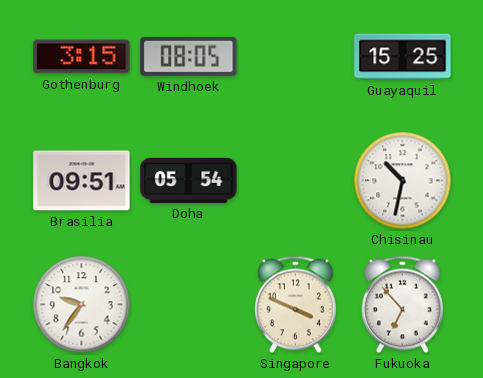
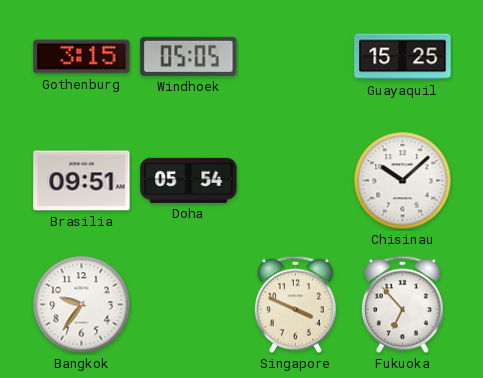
Windhoek: 08:05 -> 05:05 (189, 56)
Chisinau: 10:32 -> 10:08 (403, 181)
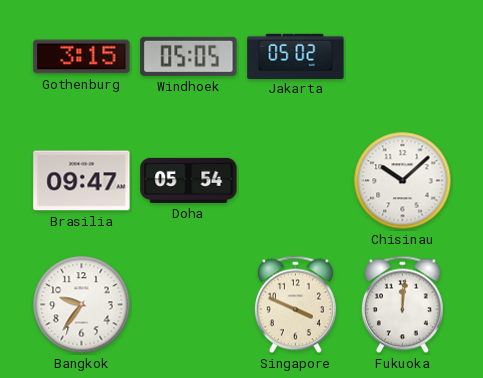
Jakarta: none -> 05:02 (296, 56)
Guayaquil: 15:25 -> none (403, 57)
Brasilia: 09:51 -> 09:47 (82, 181)
Fukuoka: 6:53 -> 12:01 (402, 305)
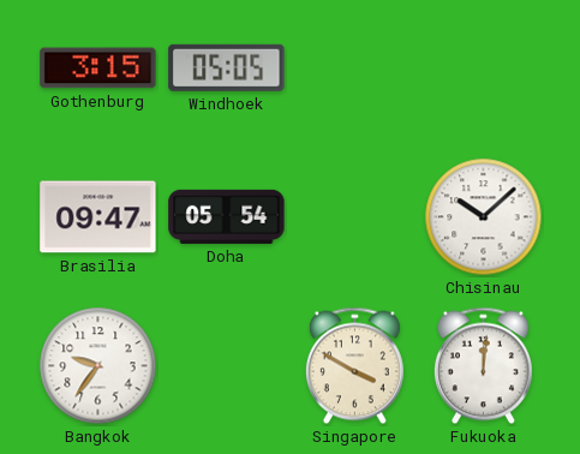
Jakarta: 05:02 -> none (296, 56)
Singapore: 3:49 -> 3:50 (354, 366)
